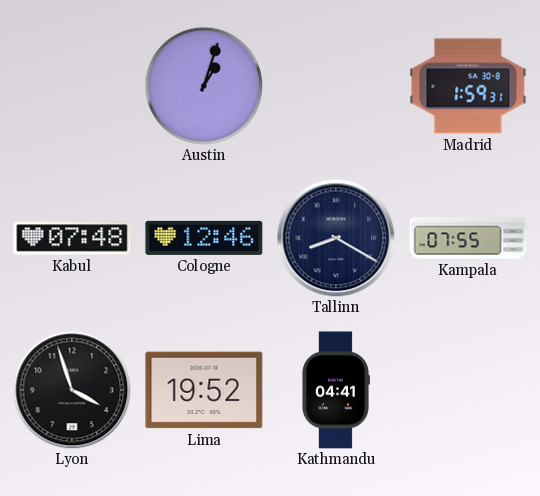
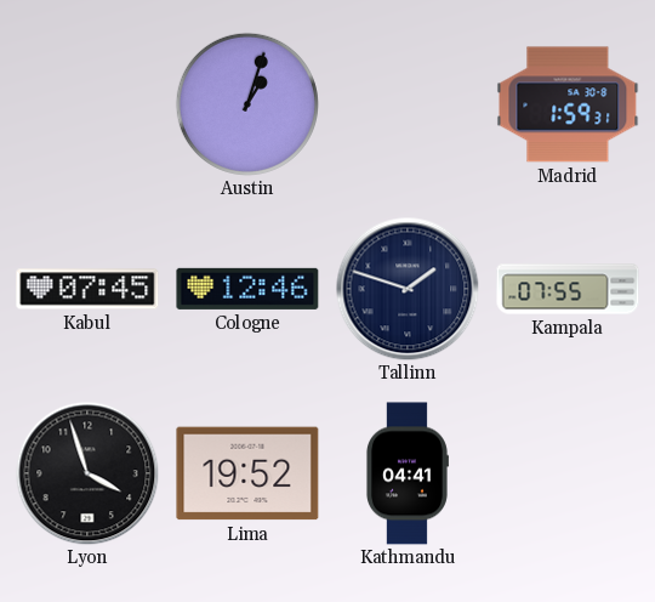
Kabul: 07:48 -> 07:45 (87, 289)
Tallinn: 8:20 -> 1:48 (408, 289)
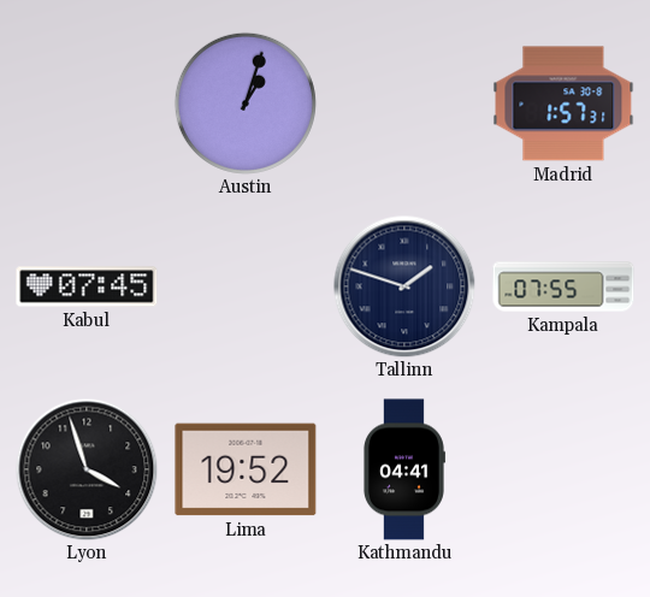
Madrid: 1:59 -> 1:57 (563, 104)
Cologne: 12:46 -> none (247, 289)
